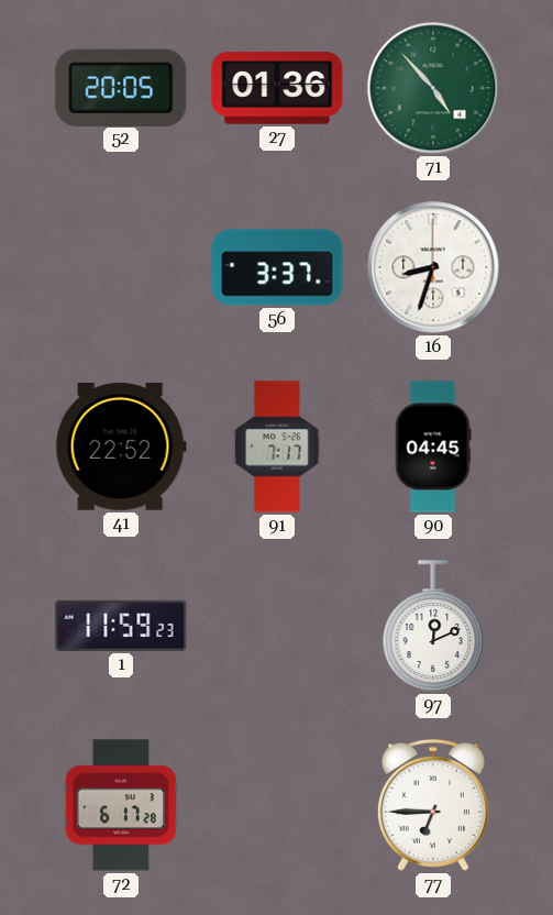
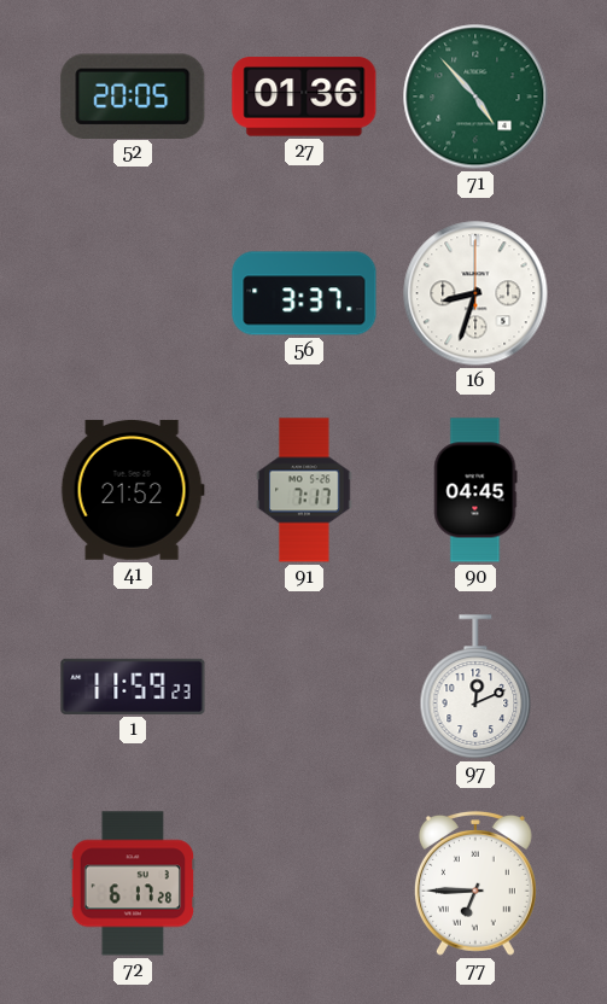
41: 22:52 -> 21:52 (133, 490)
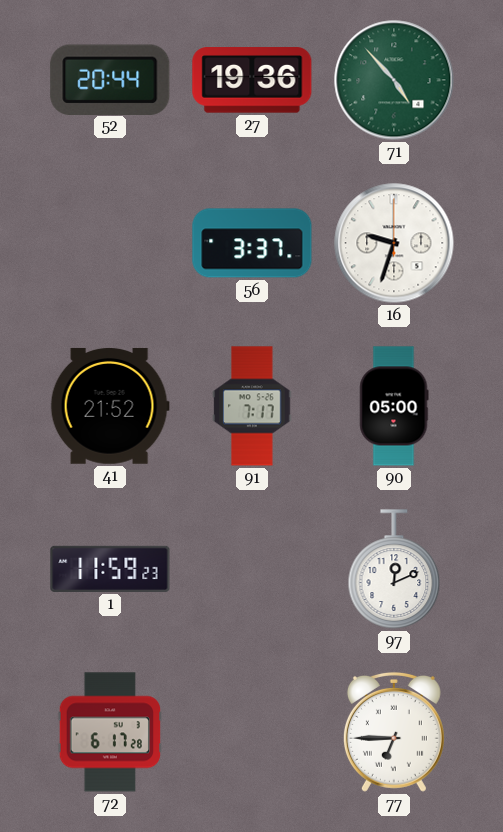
52: 20:05 -> 20:44 (110, 79)
27: 01:36 -> 19:36 (252, 80)
16: 8:33 -> 9:33 (394, 243)
90: 04:45 -> 05:00 (394, 406)
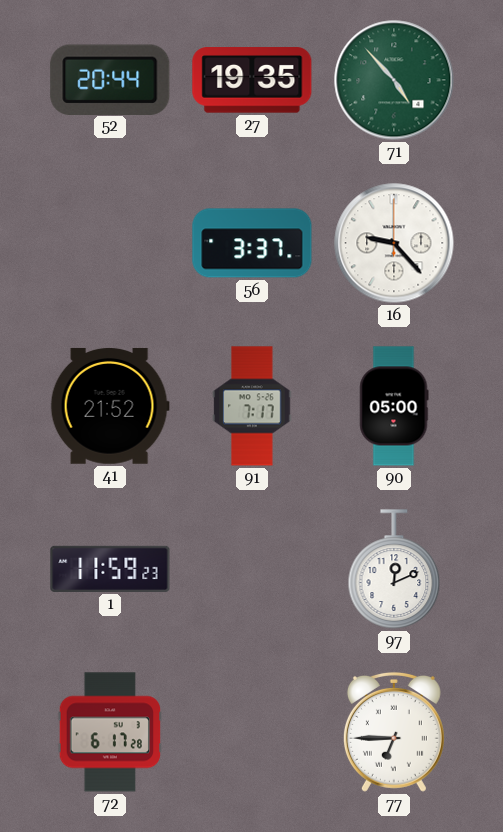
27: 19:36 -> 19:35 (252, 80)
16: 9:33 -> 9:23 (394, 243)
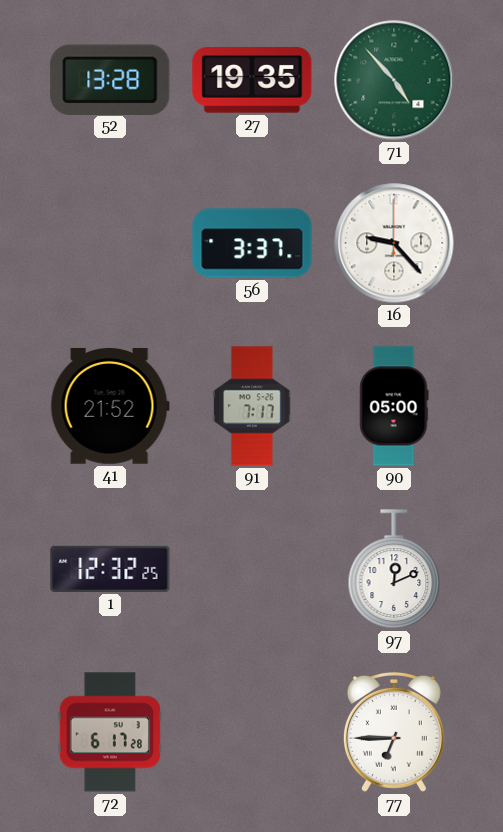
52: 20:44 -> 13:28 (110, 79)
1: 11:59 -> 12:32 (110, 569)
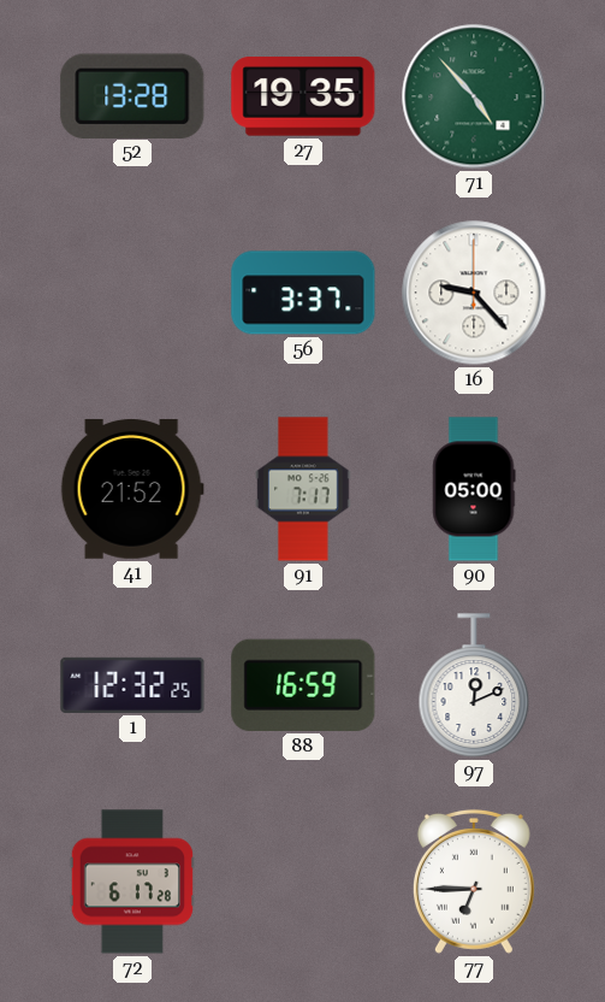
88: none -> 16:59 (303, 685)
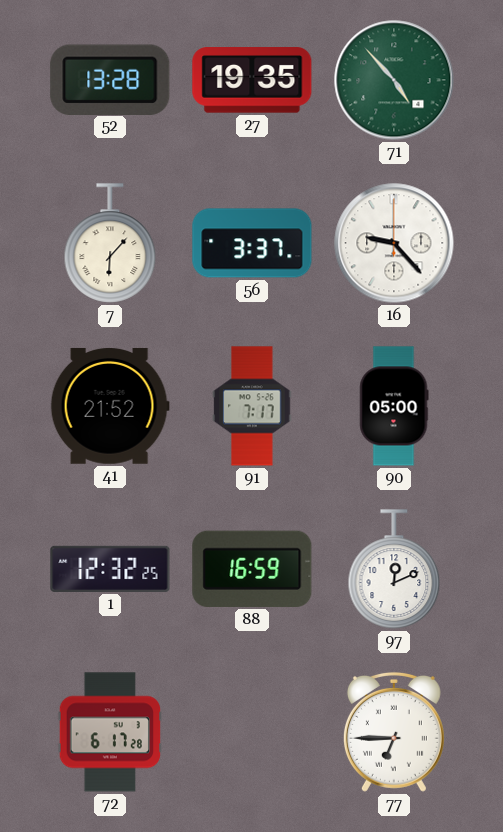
7: none -> 6:07 (110, 243)
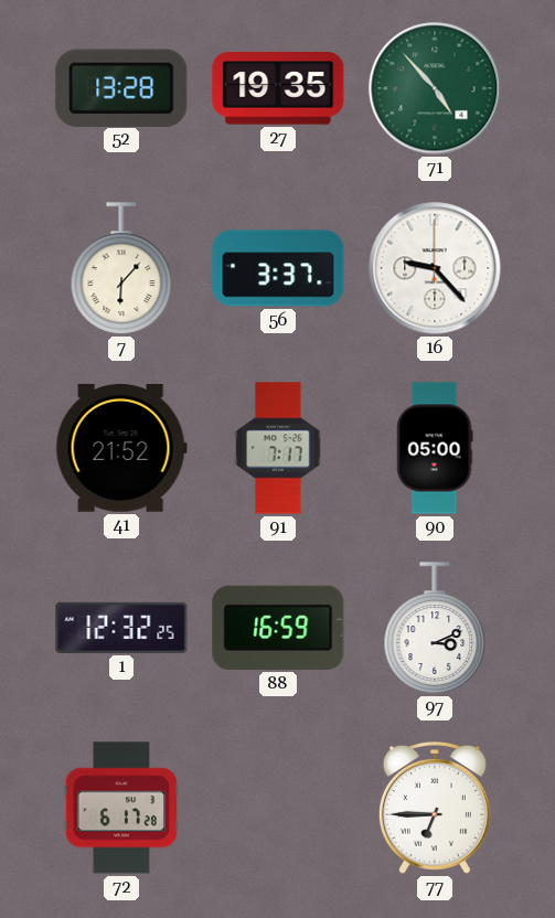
97: 12:11 -> 3:11 (435, 628)
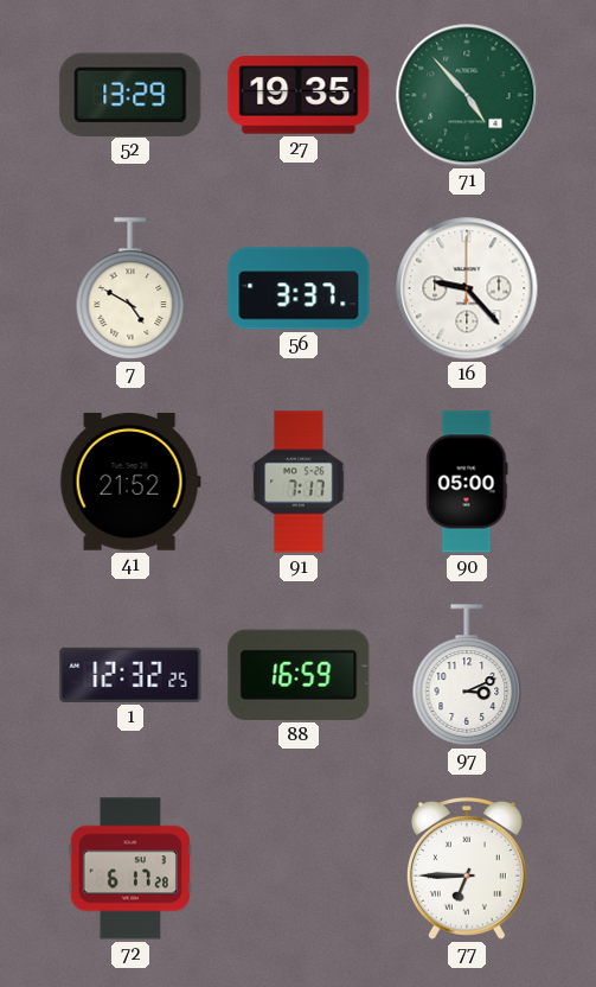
52: 13:28 -> 13:29 (130, 94)
7: 6:07 -> 4:50 (130, 288)
